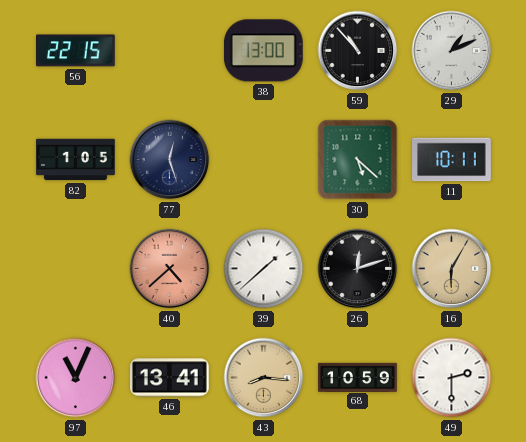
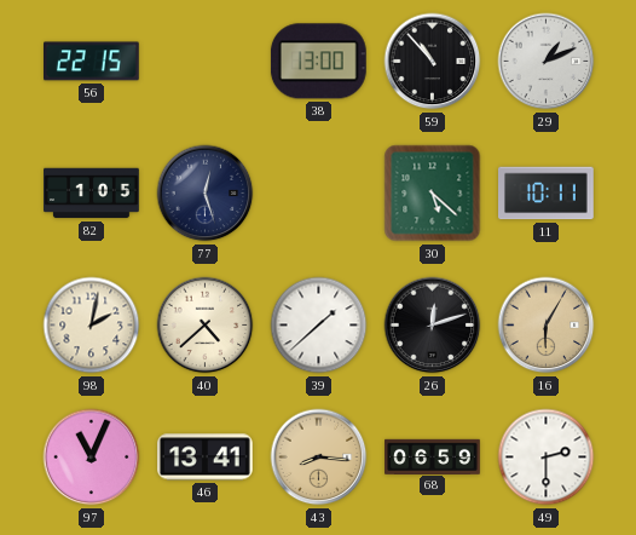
98: none -> 2:02 (92, 326)
40 dial: salmon -> cream (206, 326)
68: 10:59 -> 06:59 (433, 456)
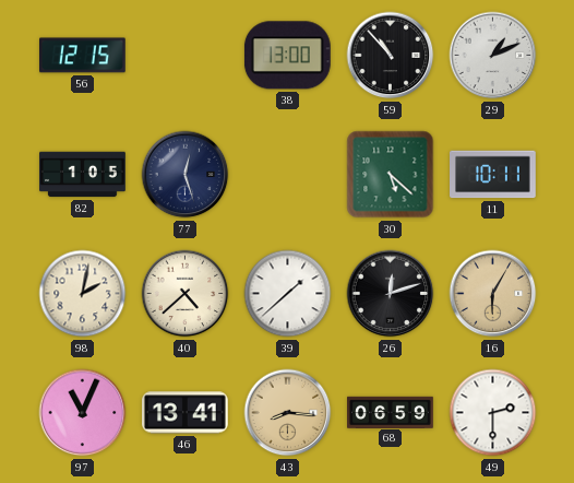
56: 22:15 -> 12:15 (83, 56)
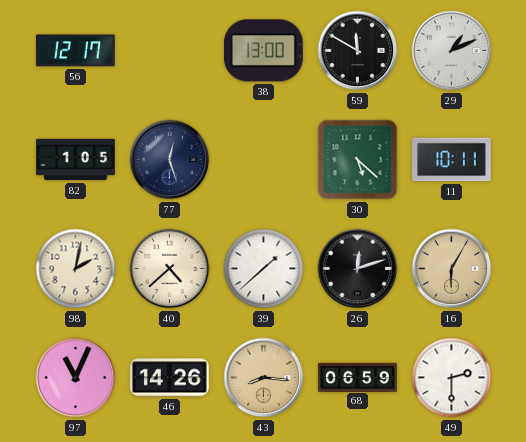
56: 12:15 -> 12:17 (76, 51)
59: 10:53 -> 11:50 (358, 51)
46: 13:41 -> 14:26 (170, 378)
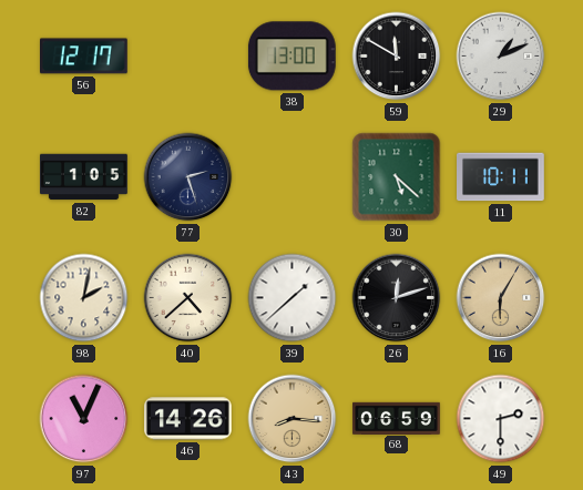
77: 12:27 -> 2:27 (188, 177)
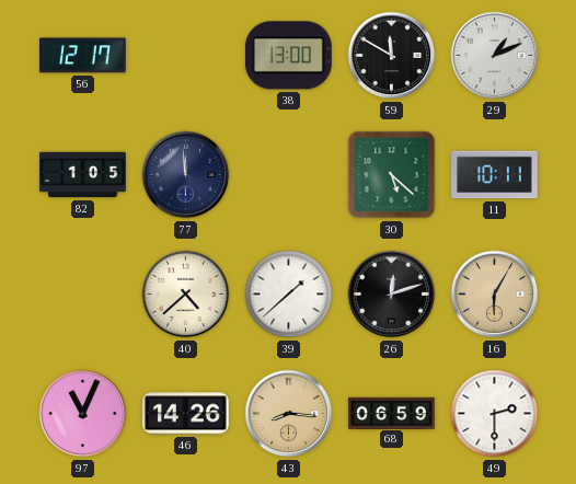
77: 2:27 -> 11:59 (186, 175)
98: 2:02 -> none (84, 298)
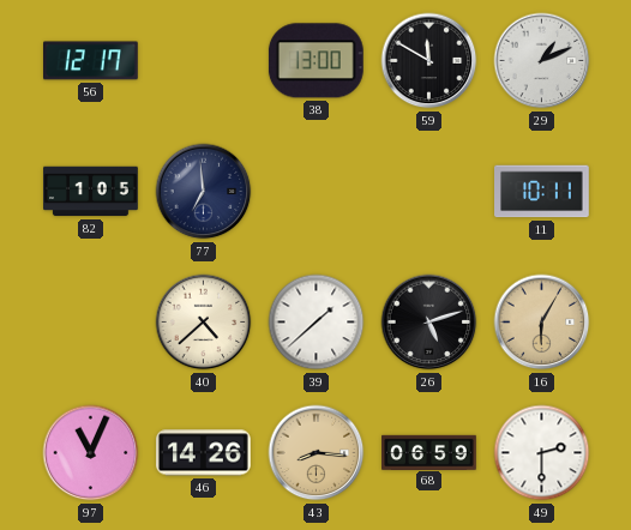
77: 11:59 -> 6:59 (204, 192)
30: 5:22 -> none (392, 175)
26: 12:12 -> 5:12 (429, 323)
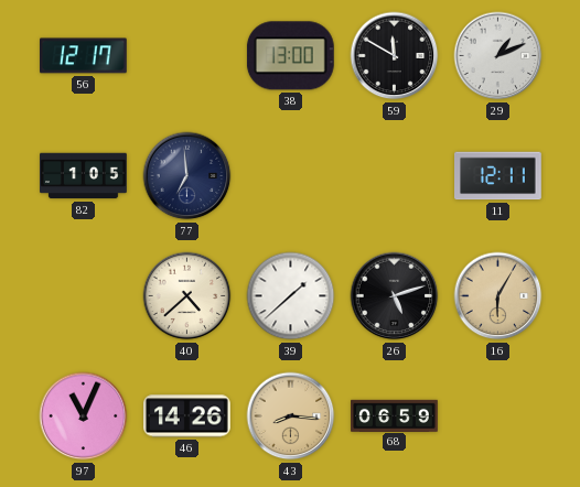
11: 10:11 -> 12:11 (498, 176)
49: 2:30 -> none (542, 453)
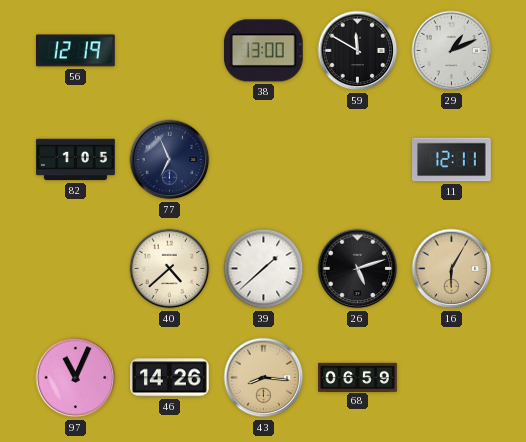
56: 12:17 -> 12:19 (76, 51)
77: 6:59 -> 6:56 (170, 160)
